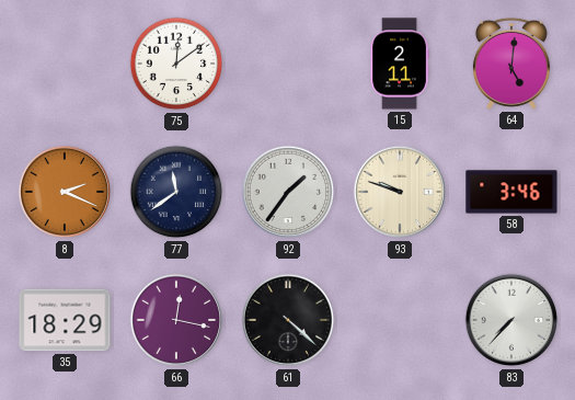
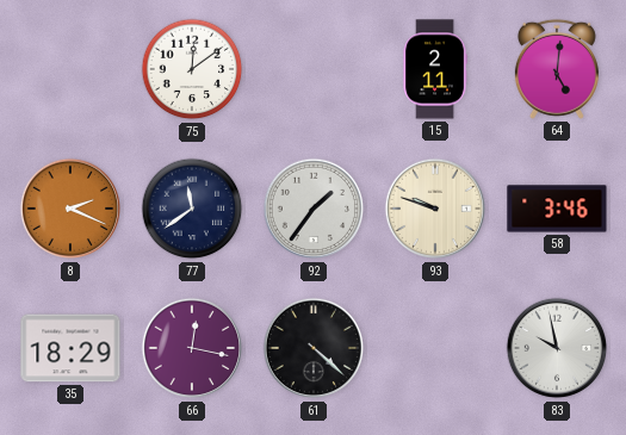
83: 7:37 -> 9:58 (557, 348)
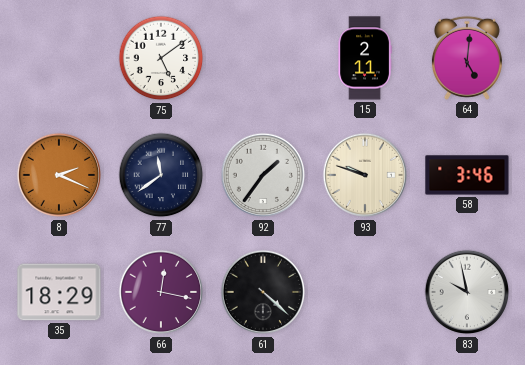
75: 12:09 -> 5:09 (161, 58)
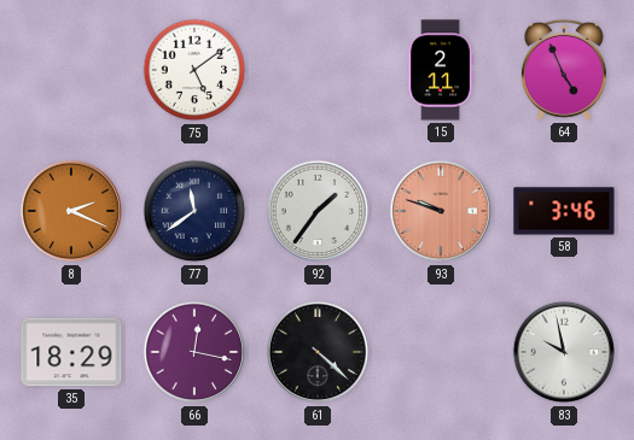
64: 5:01 -> 4:56 (564, 70)
93 dial: cream -> salmon (441, 211)
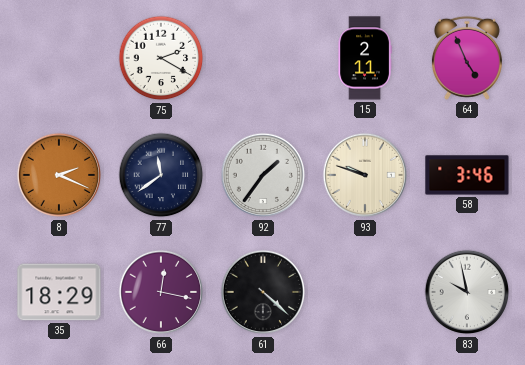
75: 5:09 -> 2:20 (161, 58)
93 dial: salmon -> cream (365, 175)
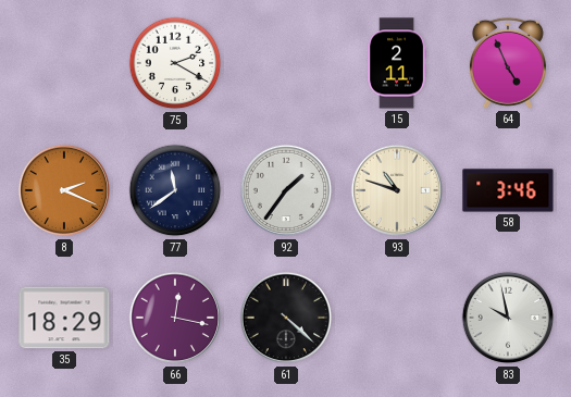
93: 9:48 -> 10:48 (397, 190)
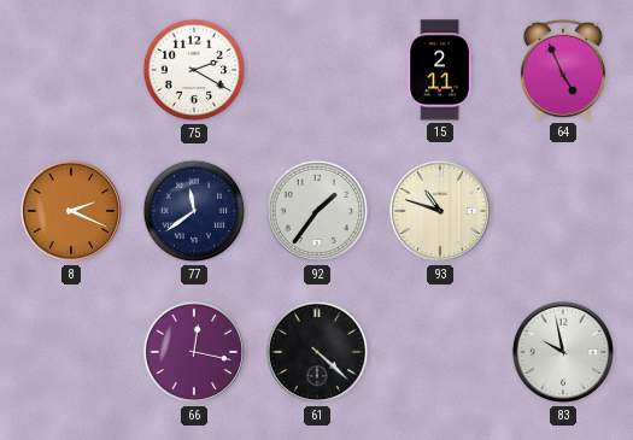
58: 3:46 -> none (508, 190)
35: 18:29 -> none (64, 318)
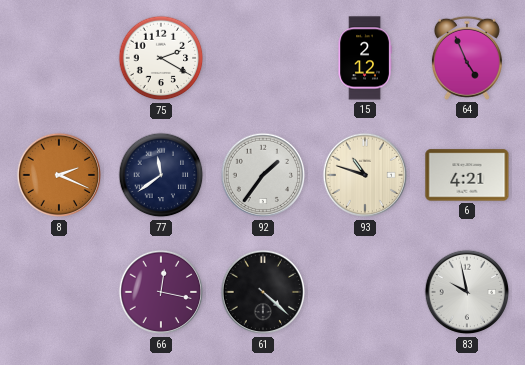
15: 2:11 -> 2:12 (365, 58)
6: none -> 4:21 (467, 175)
